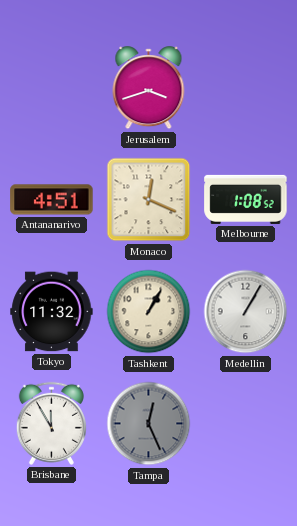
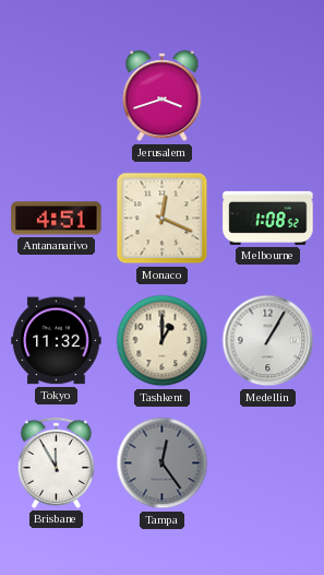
Tashkent: 1:05 -> 1:00 (163, 341)
Tampa: 12:26 -> 12:24 (163, 463)
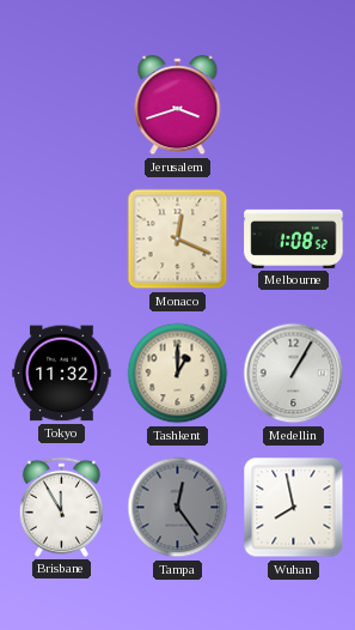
Antananarivo: 4:51 -> none (57, 219)
Wuhan: none -> 7:58 (294, 508)
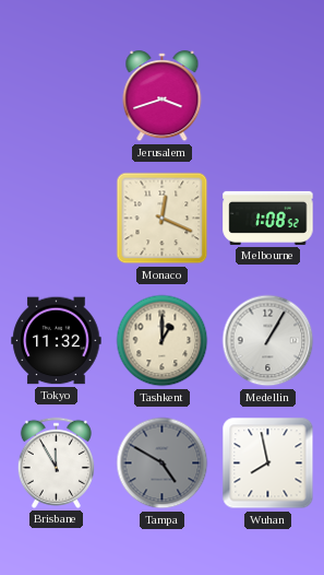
Tampa: 12:24 -> 4:50 (163, 463)
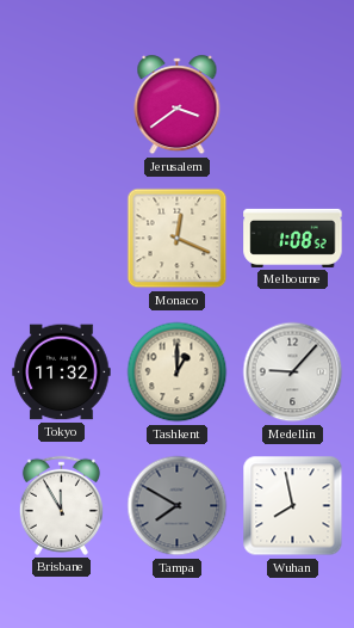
Jerusalem: 3:42 -> 3:39 (178, 105)
Medellin: 1:05 -> 9:07 (293, 373)
Tampa: 4:50 -> 7:50 (178, 506)
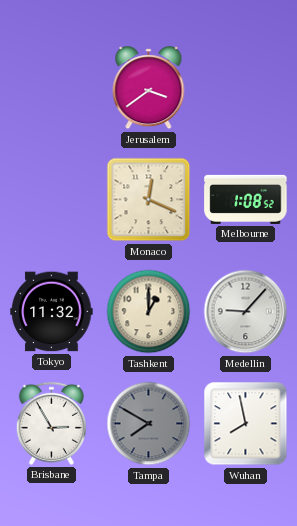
Brisbane: 11:55 -> 2:55 (51, 423)
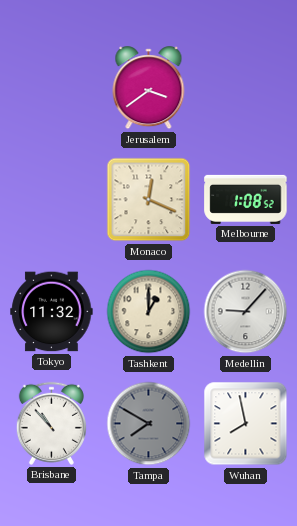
Brisbane: 2:55 -> 10:53 (51, 423)
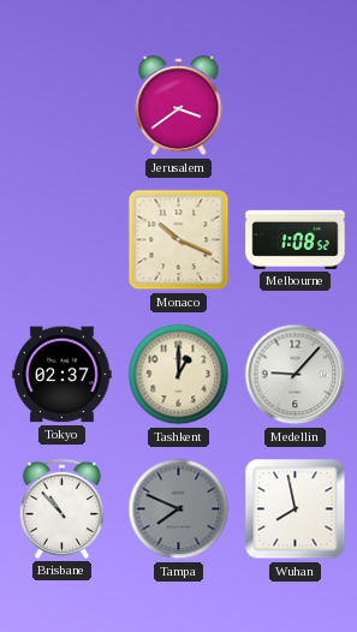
Monaco: 12:19 -> 10:19 (179, 240)
Tokyo: 11:32 -> 02:37 (63, 375)
Tampa: 7:50 -> 7:49 (179, 509)
